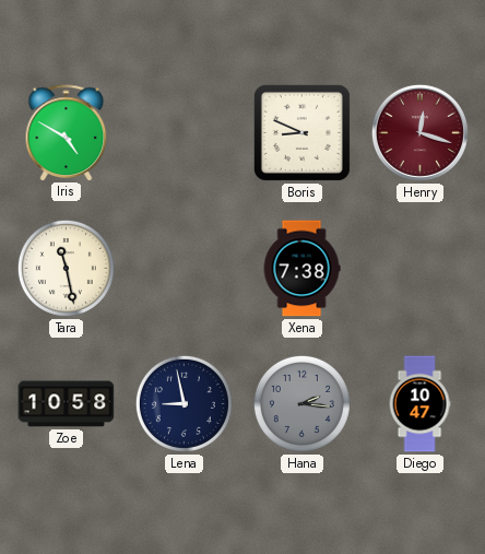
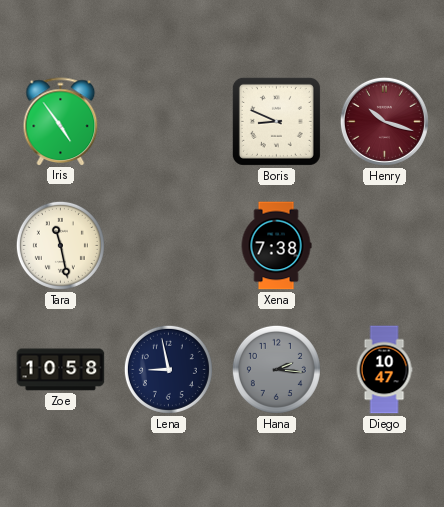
Iris: 4:50 -> 4:54 (61, 121)
Henry: 12:18 -> 10:18 (384, 121)
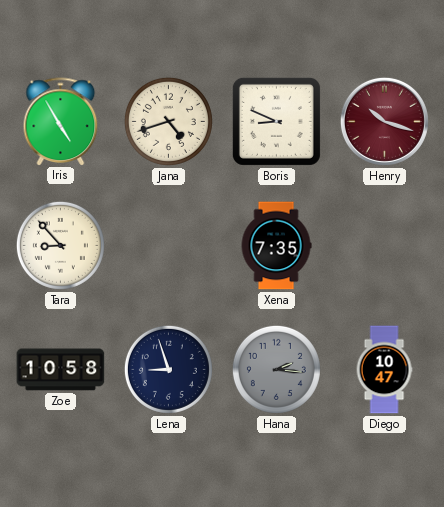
Iris: 4:54 -> 4:55 (61, 121)
Jana: none -> 4:42 (168, 121)
Tara: 11:28 -> 8:53 (60, 245)
Xena: 7:38 -> 7:35 (276, 246)
Lena: 8:58 -> 8:57 (168, 369)
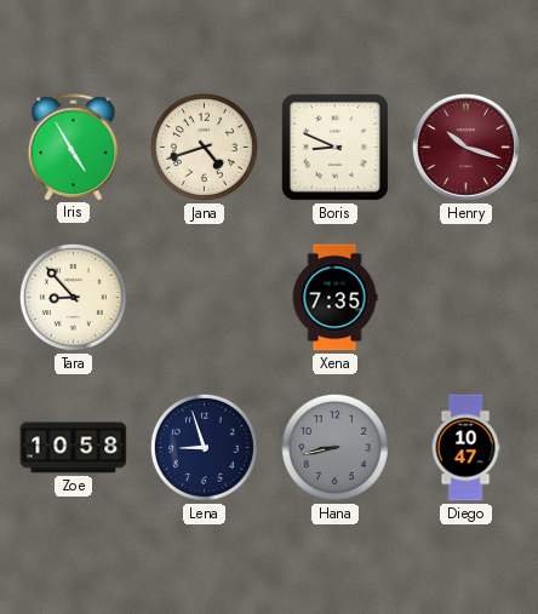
Hana: 2:16 -> 8:43 (334, 447)
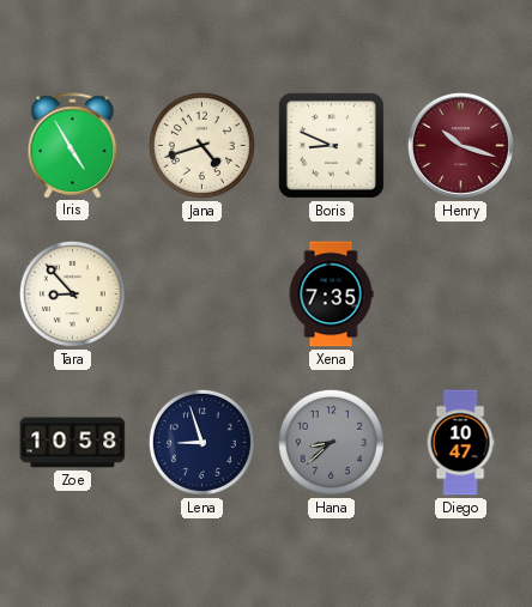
Hana: 8:43 -> 8:38 (331, 442)
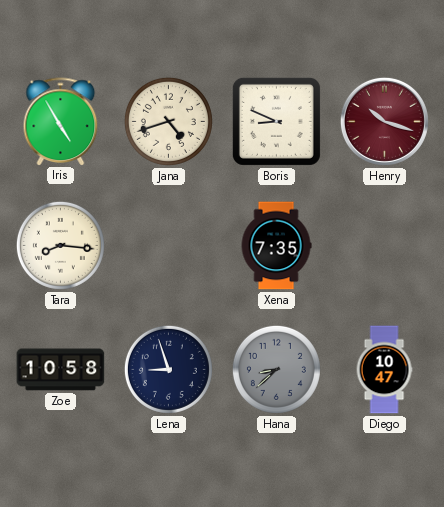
Tara: 8:53 -> 8:16 (60, 245)
